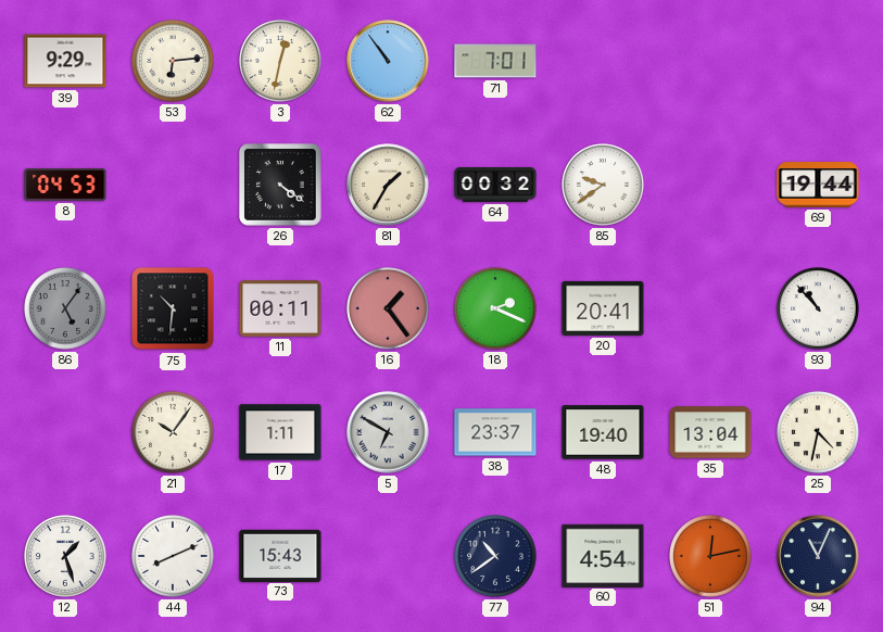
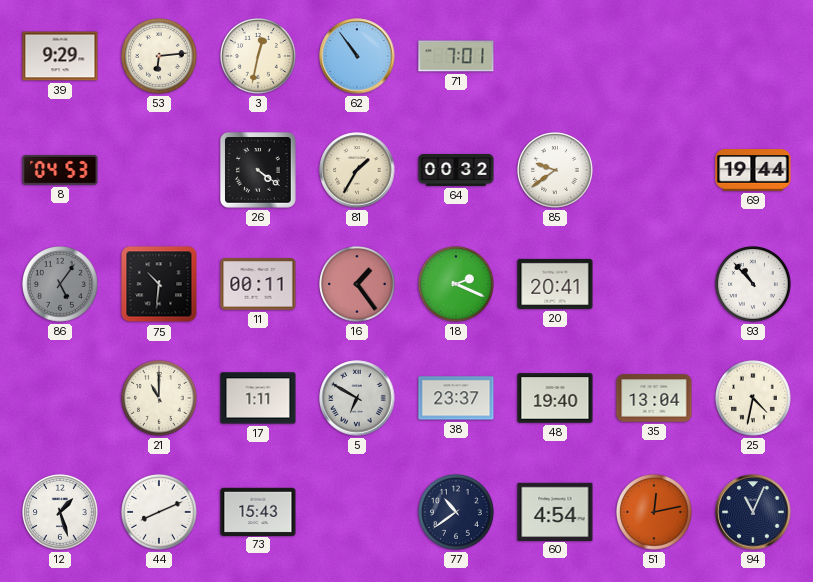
21: 10:06 -> 11:00 (160, 399)
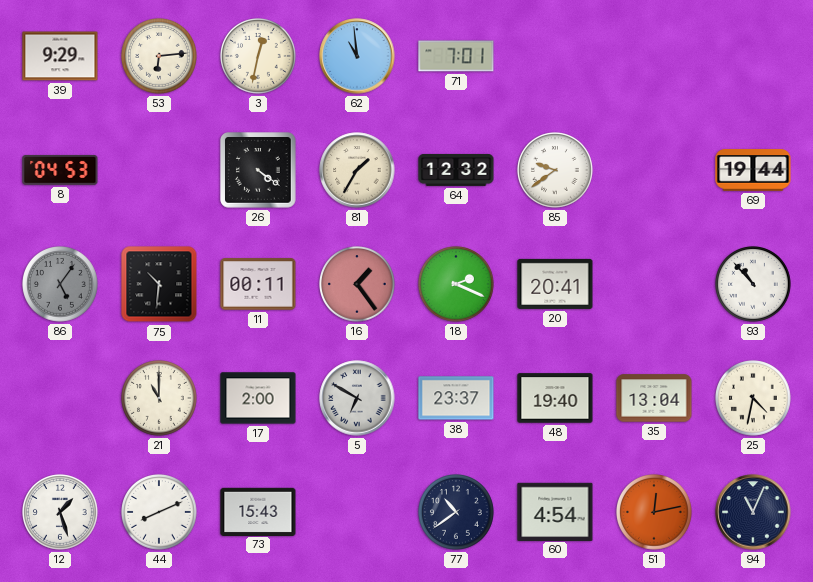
62: 10:54 -> 10:59 (357, 56)
64: 00:32 -> 12:32 (456, 170)
17: 1:11 -> 2:00 (258, 398)
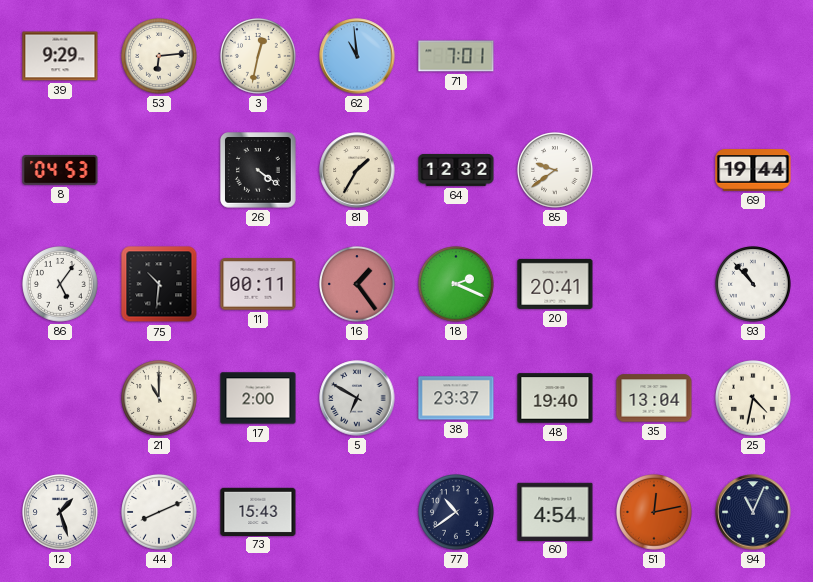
86 dial: grey -> white (61, 285)
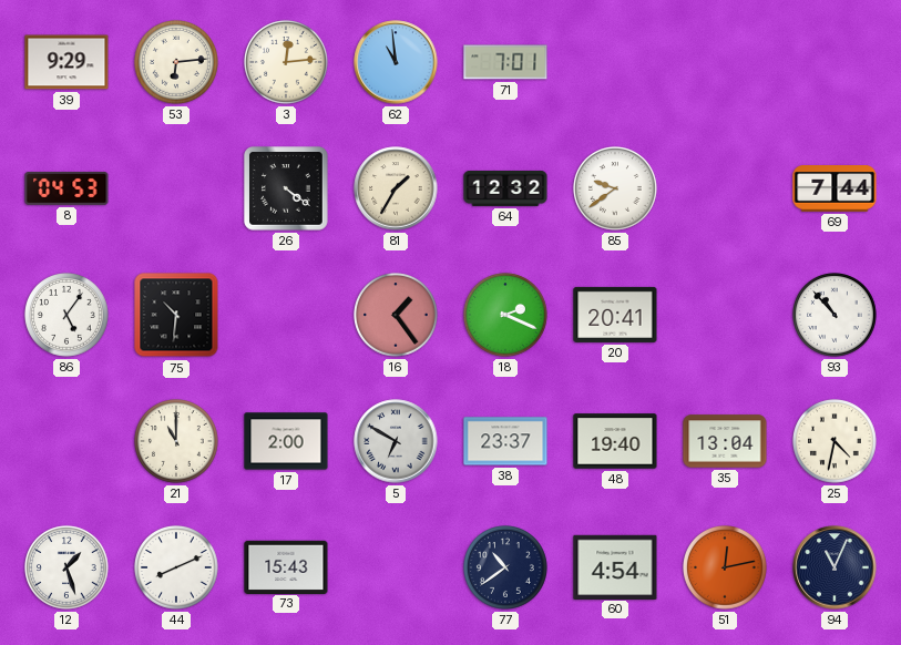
3: 12:32 -> 12:14 (287, 63)
69: 19:44 -> 7:44 (835, 188)
11: 00:11 -> none (258, 284)
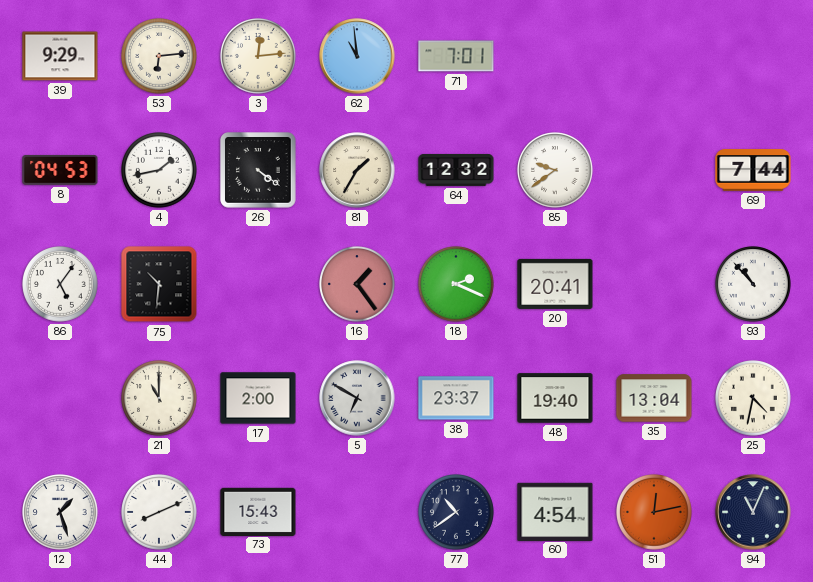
4: none -> 1:43 (160, 171)
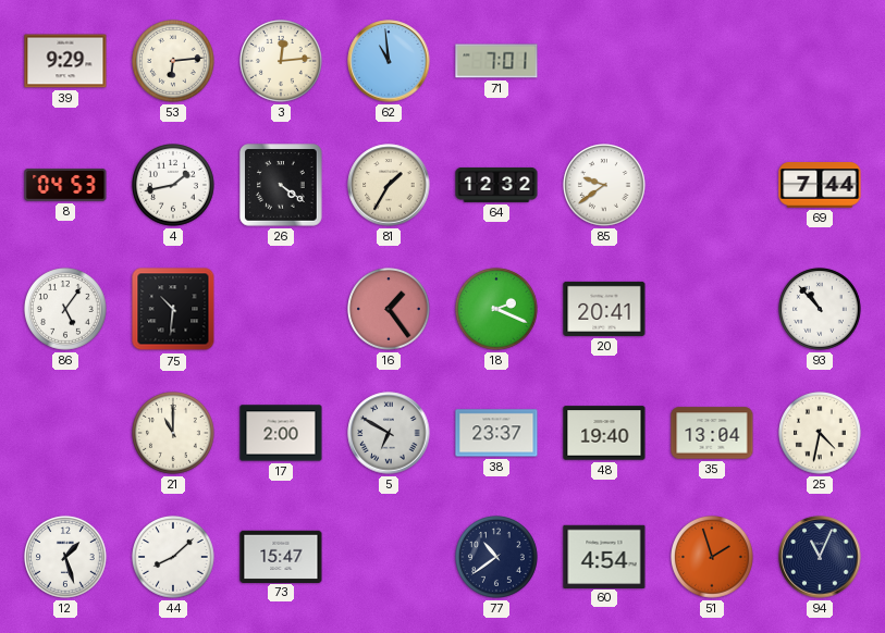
44: 8:11 -> 8:08 (174, 558)
73: 15:43 -> 15:47 (281, 556)
51: 12:13 -> 1:57 (713, 558)
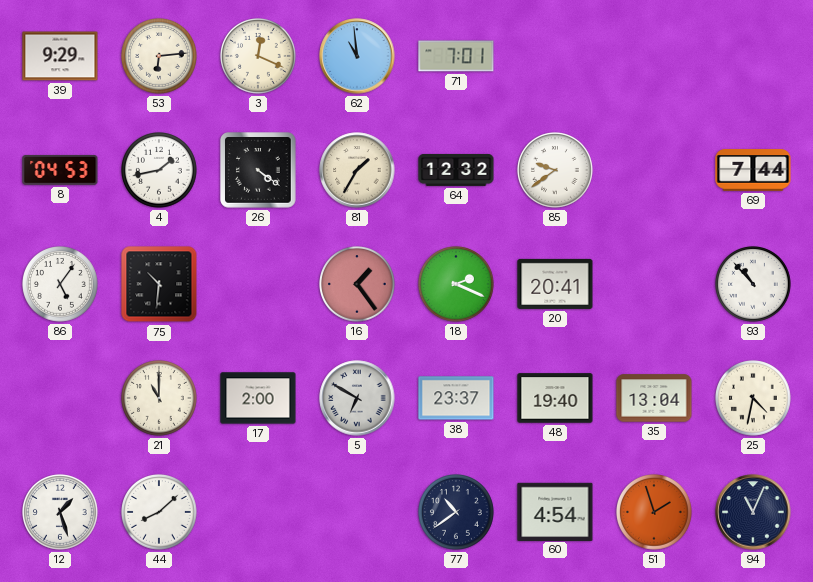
3: 12:14 -> 12:19 (259, 57)
73: 15:47 -> none (281, 556)
